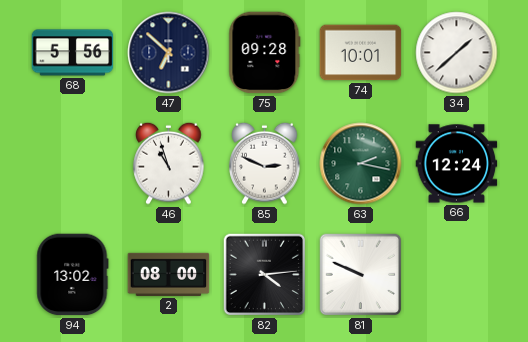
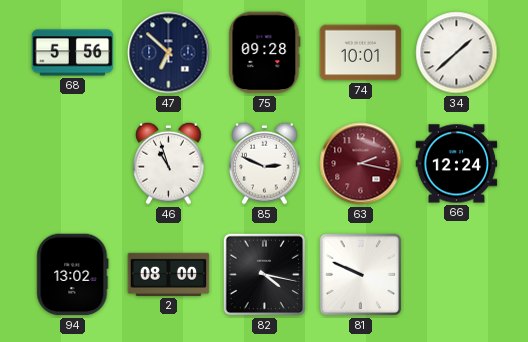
63 dial: green -> burgundy (361, 164)
82: 4:14 -> 4:17 (265, 275)
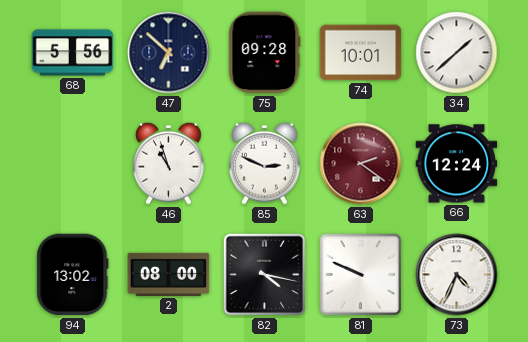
63: 2:17 -> 2:21 (361, 164)
73: none -> 4:34 (457, 275)
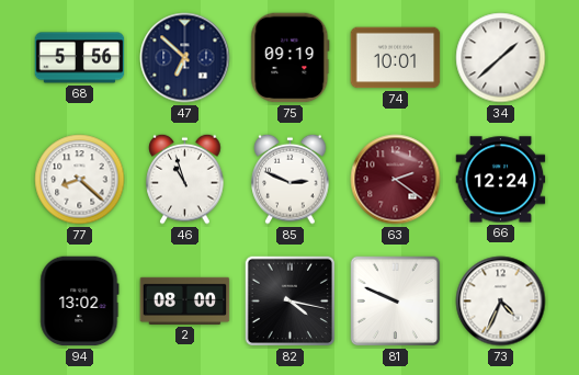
75: 09:28 -> 09:19 (291, 58)
77: none -> 8:22 (80, 180)
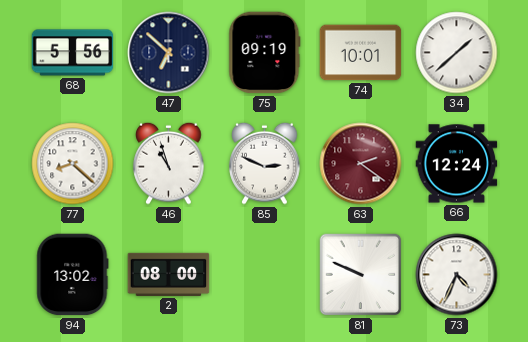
82: 4:17 -> none (291, 302)
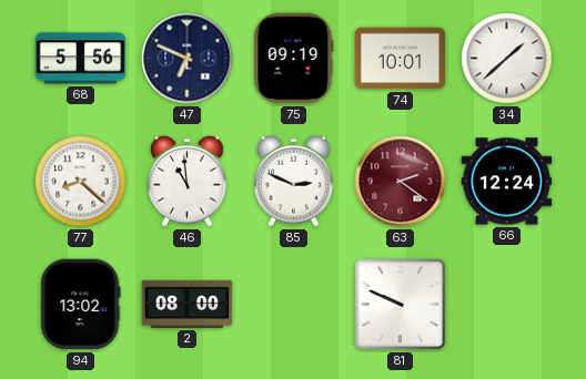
47: 6:52 -> 6:49 (188, 59)
46: 10:57 -> 10:59 (188, 181)
73: 4:34 -> none (457, 275)
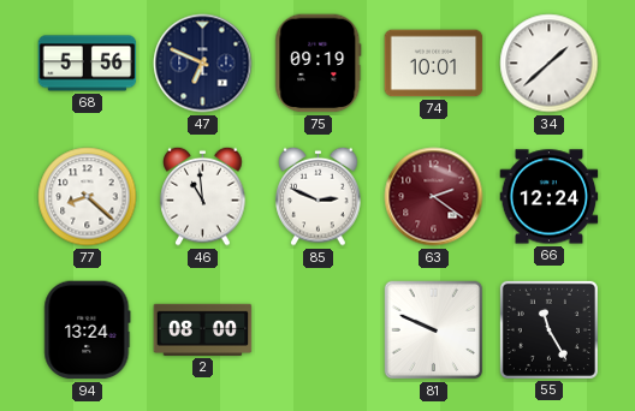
94: 13:02 -> 13:24 (88, 330)
55: none -> 11:25 (548, 329)
